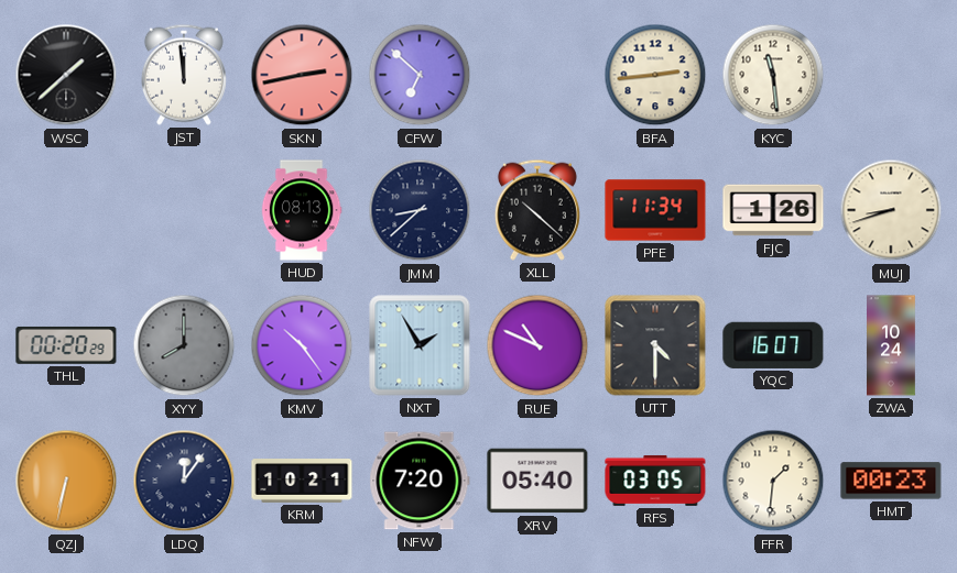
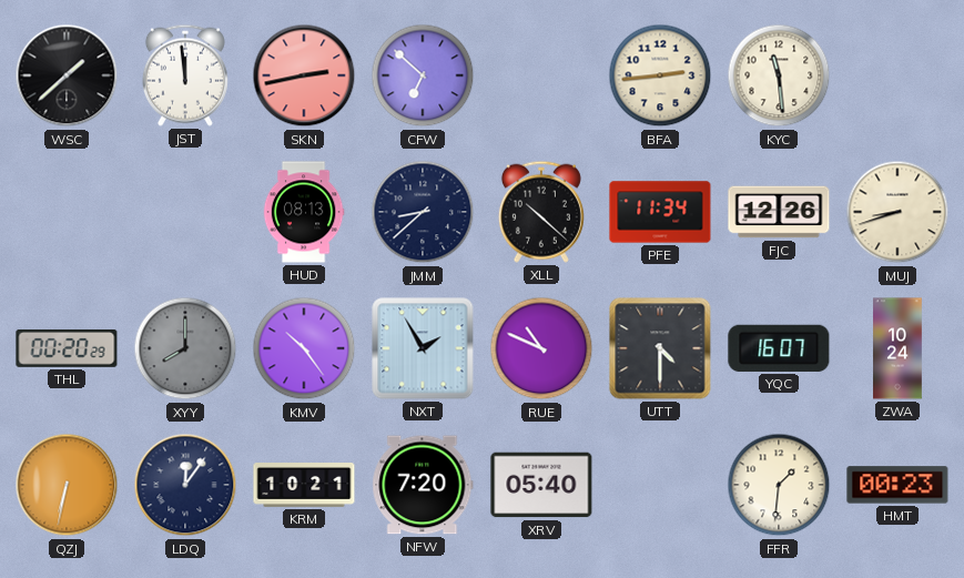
FJC: 1:26 -> 12:26 (779, 212)
RFS: 03:05 -> none (655, 481)
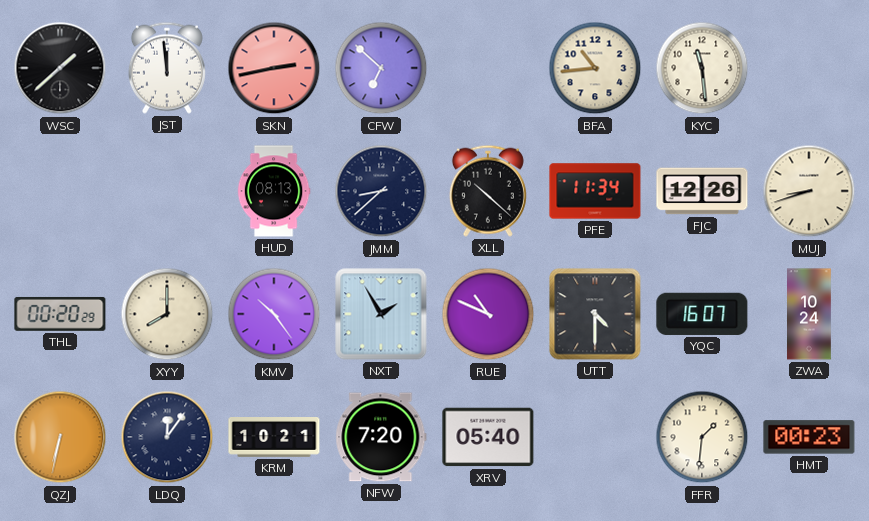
BFA: 2:44 -> 10:44 (595, 68)
XYY dial: grey -> cream (167, 314)
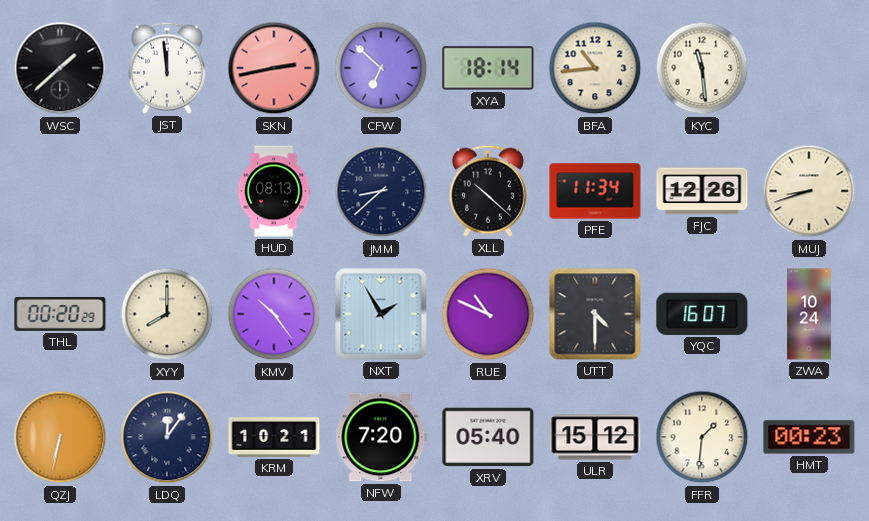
XYA: none -> 18:14 (488, 68)
ULR: none -> 15:12 (595, 437)
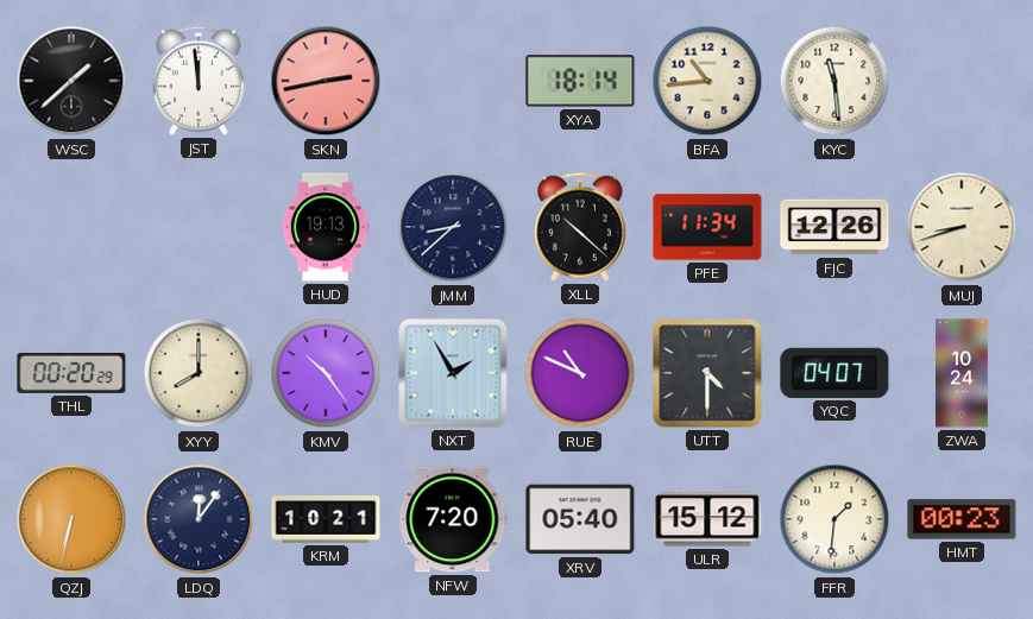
CFW: 6:52 -> none (381, 68)
HUD: 08:13 -> 19:13 (326, 227)
YQC: 16:07 -> 04:07 (834, 373)
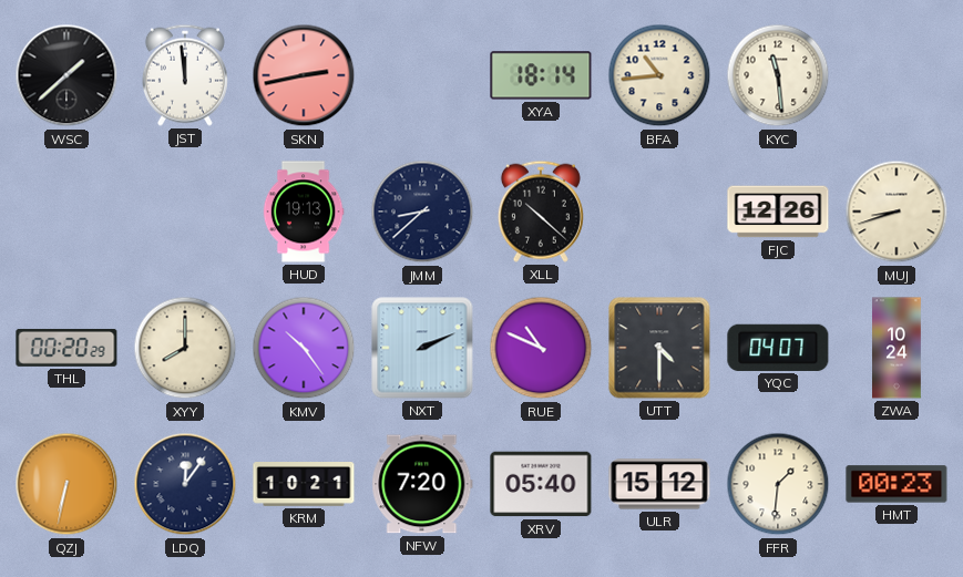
PFE: 11:34 -> none (707, 227)
NXT: 1:55 -> 2:11 (422, 348)
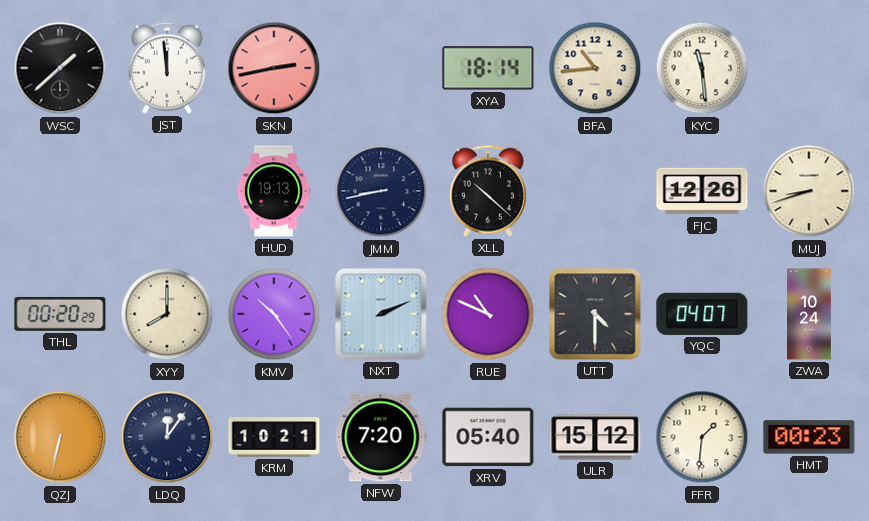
JMM: 8:38 -> 8:43 (381, 191)
